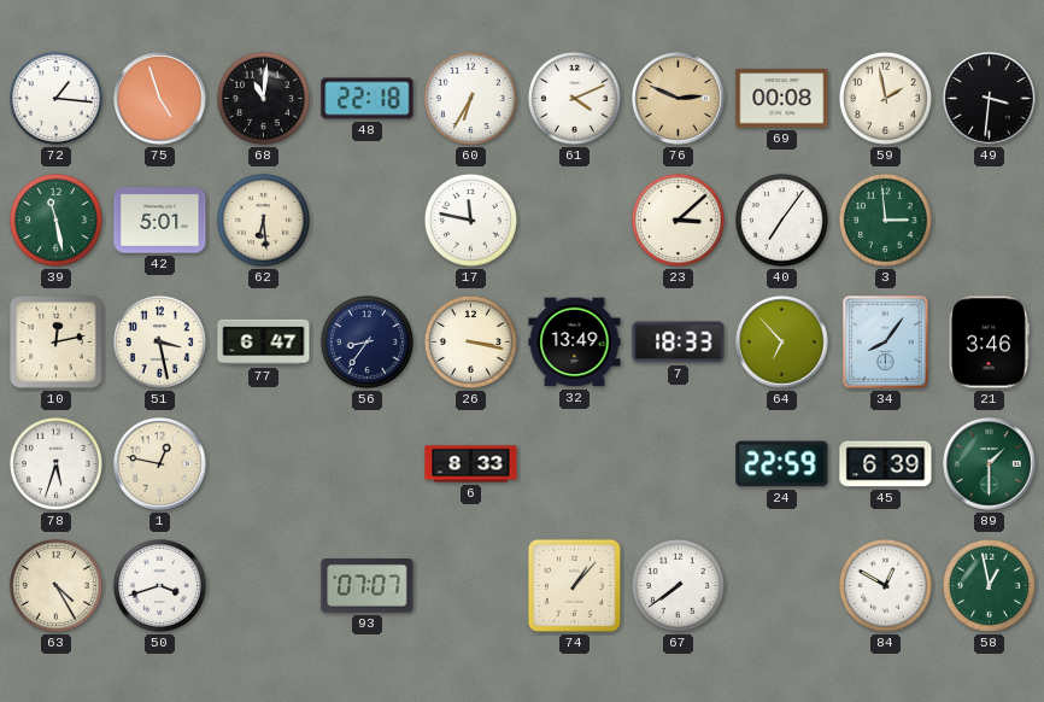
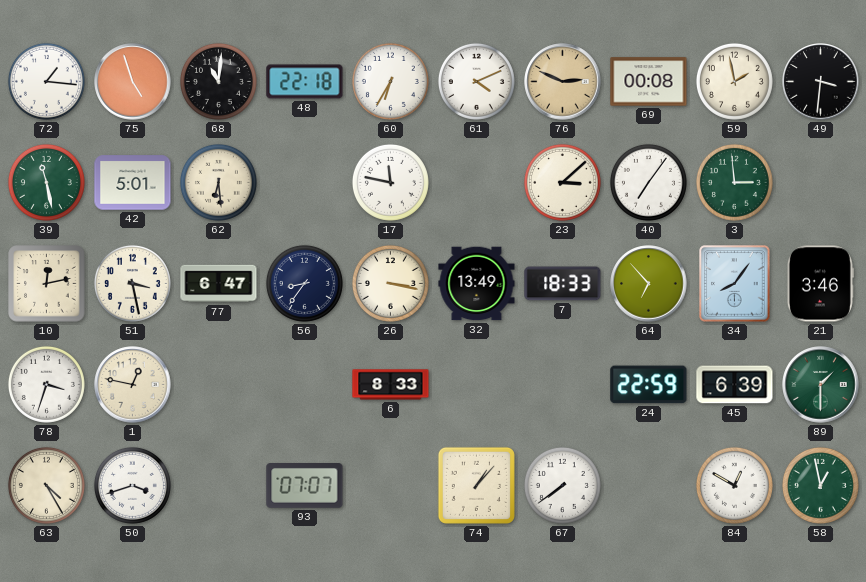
78: 5:33 -> 3:33 (46, 384)
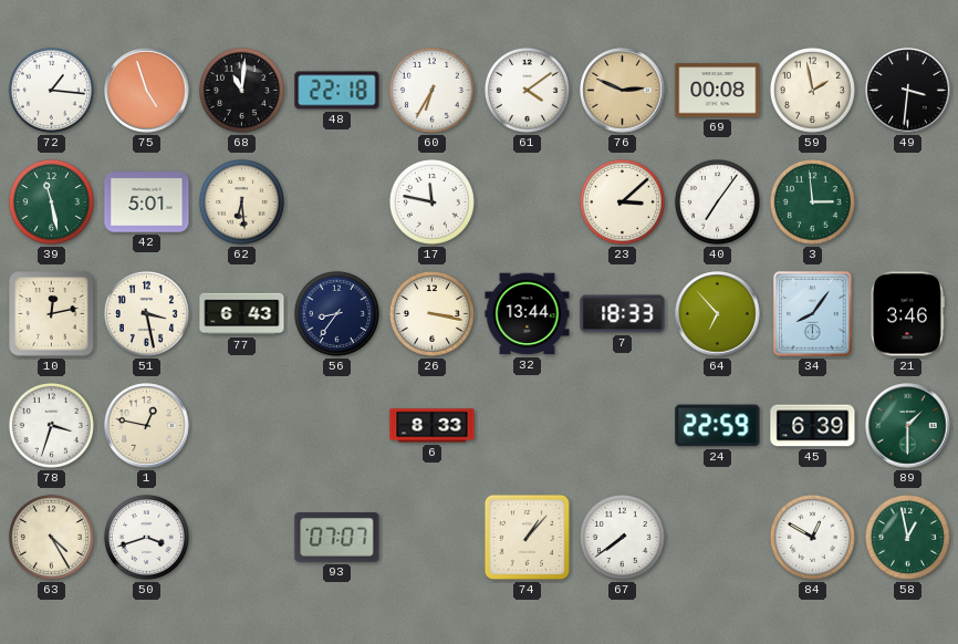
61: 4:11 -> 4:09 (527, 90)
77: 6:47 -> 6:43 (242, 314)
32: 13:49 -> 13:44 (528, 314)
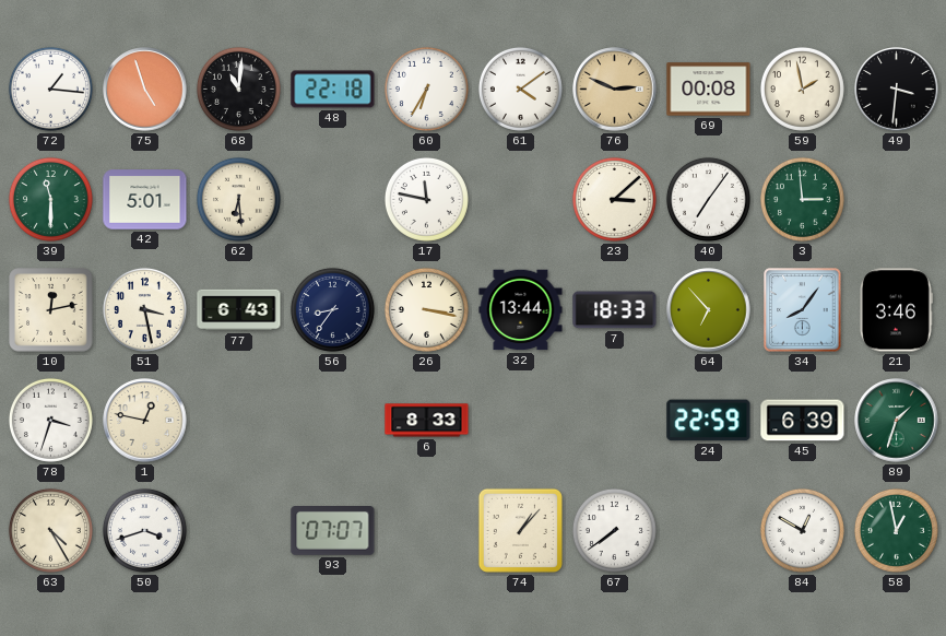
39: 11:28 -> 11:30 (50, 199)
89: 1:30 -> 1:33 (897, 421)
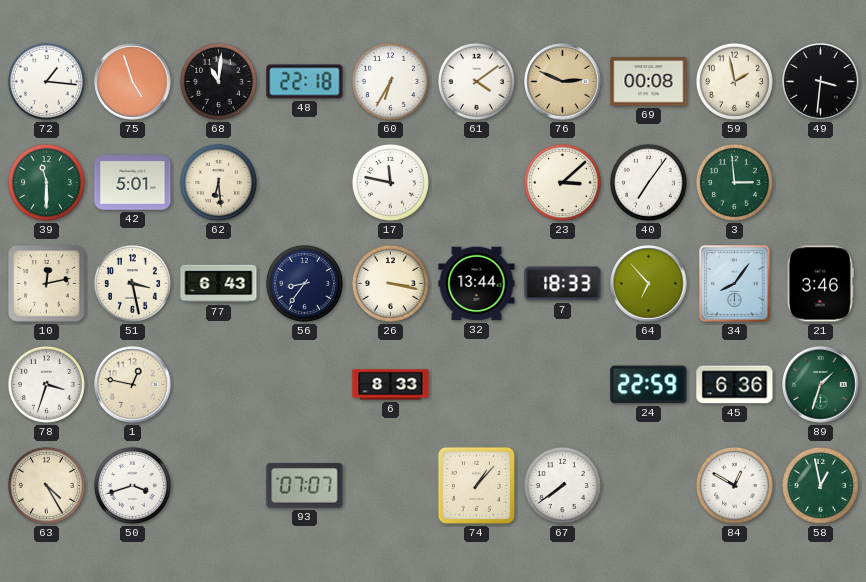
45: 6:39 -> 6:36 (735, 385)
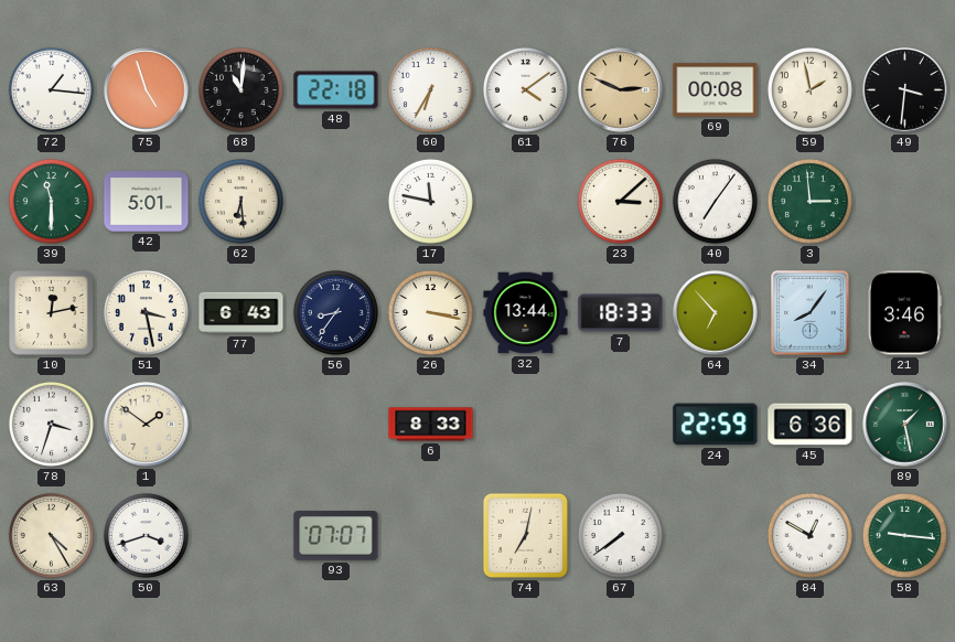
1: 12:47 -> 1:51 (147, 425)
89: 1:33 -> 1:28 (905, 425)
74: 1:07 -> 7:02 (525, 535)
58: 12:58 -> 9:16 (904, 535)
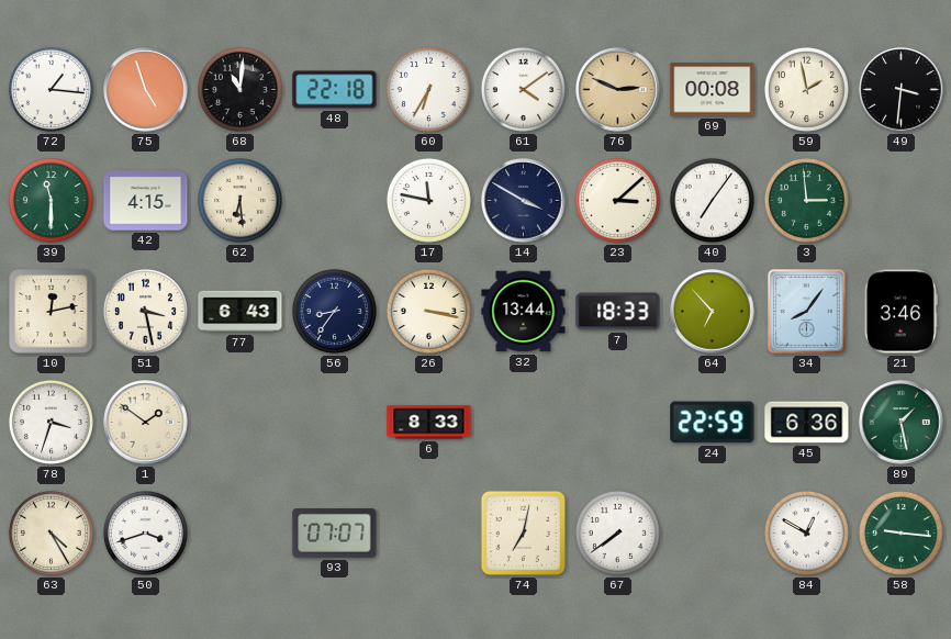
42: 5:01 -> 4:15 (146, 201)
14: none -> 3:50 (524, 201)
